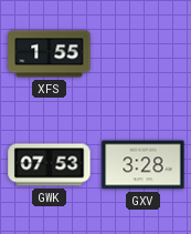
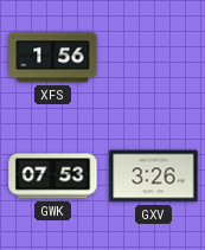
XFS: 1:55 -> 1:56 (53, 58)
GXV: 3:28 -> 3:26 (154, 177)
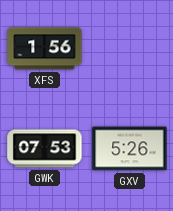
GXV: 3:26 -> 5:26 (130, 149)
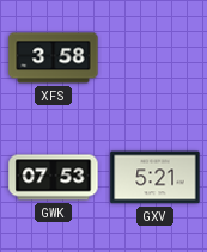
XFS: 1:56 -> 3:58 (54, 59)
GXV: 5:26 -> 5:21 (156, 178)
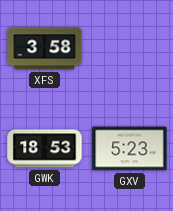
GWK: 07:53 -> 18:53 (45, 149)
GXV: 5:21 -> 5:23 (130, 149)
